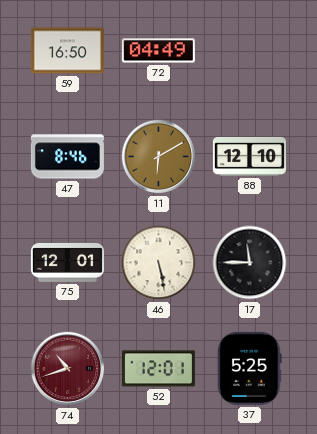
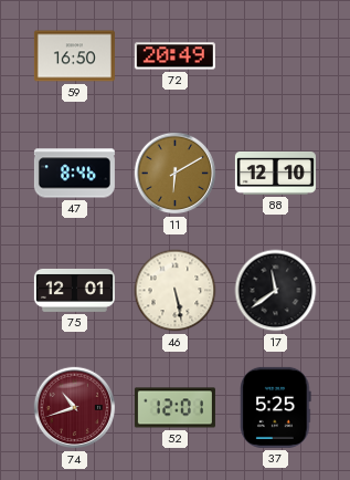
72: 04:49 -> 20:49 (174, 56)
17: 11:45 -> 11:39 (276, 291)
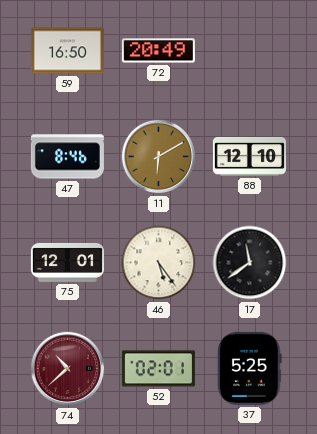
46: 5:28 -> 5:24 (159, 263)
74: 10:42 -> 10:38 (68, 369)
52: 12:01 -> 02:01 (158, 369)
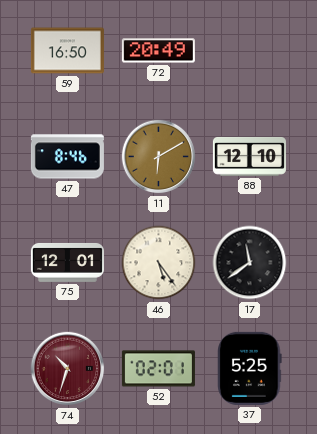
74: 10:38 -> 10:33 (68, 369)
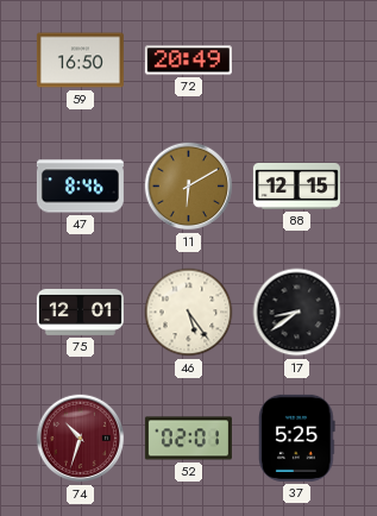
88: 12:10 -> 12:15 (296, 185)
17: 11:39 -> 8:39 (297, 313)
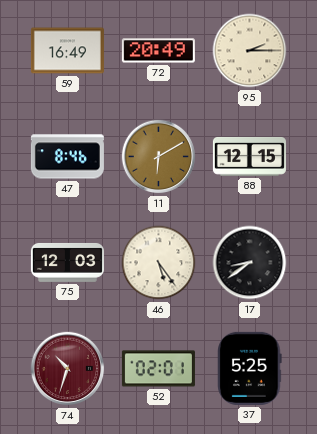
59: 16:50 -> 16:49 (67, 51)
95: none -> 2:15 (250, 51)
75: 12:01 -> 12:03 (67, 262)
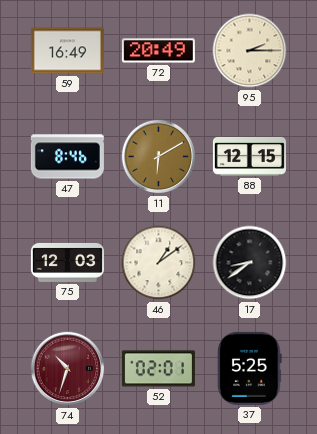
46: 5:24 -> 1:09 (159, 263)
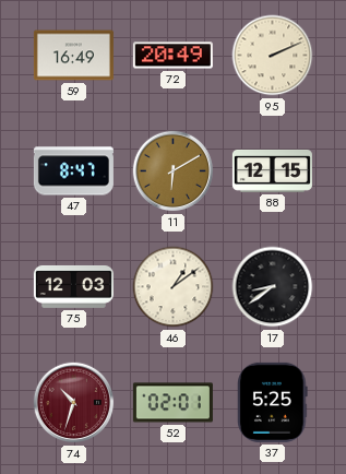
95: 2:15 -> 2:11 (273, 56)
47: 8:46 -> 8:47 (73, 171)
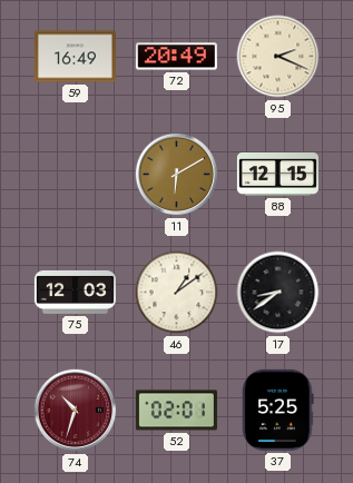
95: 2:11 -> 2:19 (278, 57)
47: 8:47 -> none (73, 171)
